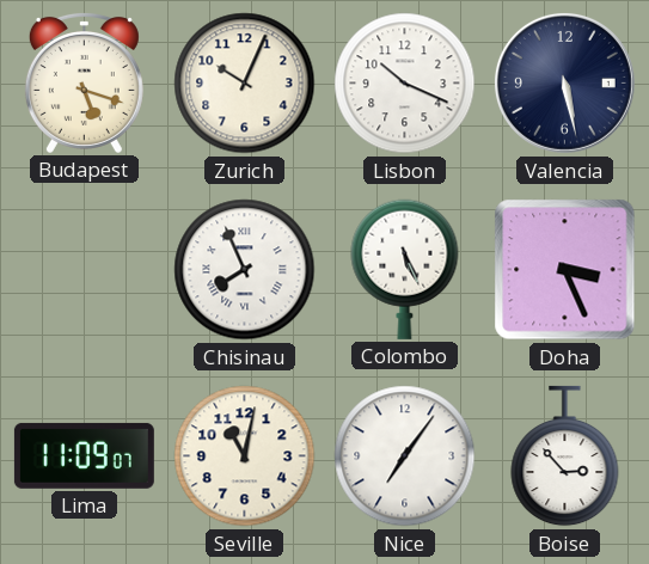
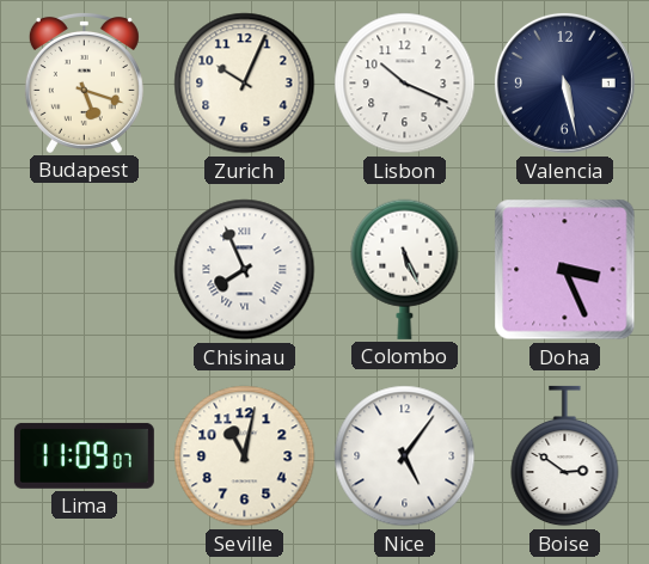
Nice: 7:06 -> 5:06 (405, 456)
Boise: 2:53 -> 2:51 (565, 456)
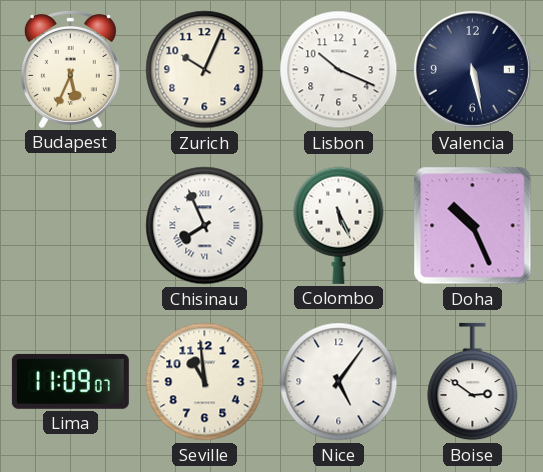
Budapest: 5:18 -> 5:34 (70, 69)
Doha: 3:26 -> 10:26 (473, 226)
Seville: 11:02 -> 10:59 (205, 382)
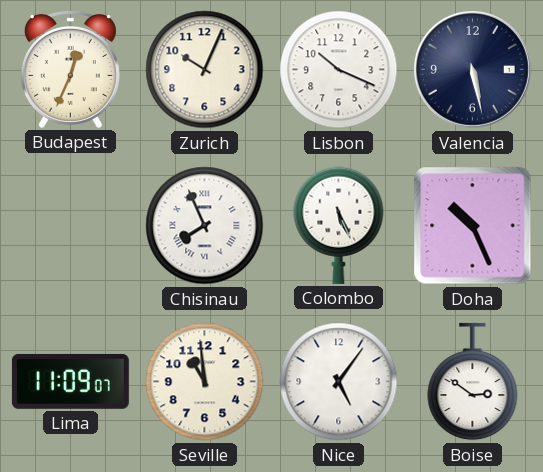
Budapest: 5:34 -> 12:34 (70, 69)
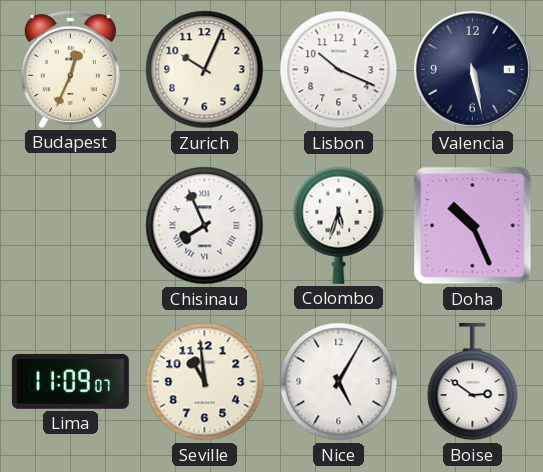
Colombo: 5:26 -> 5:33 (339, 225)
Nice: 5:06 -> 5:05 (339, 382)
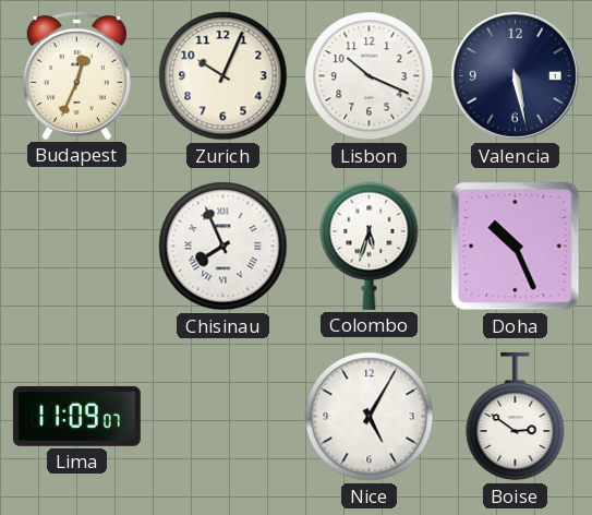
Seville: 10:59 -> none (205, 382)
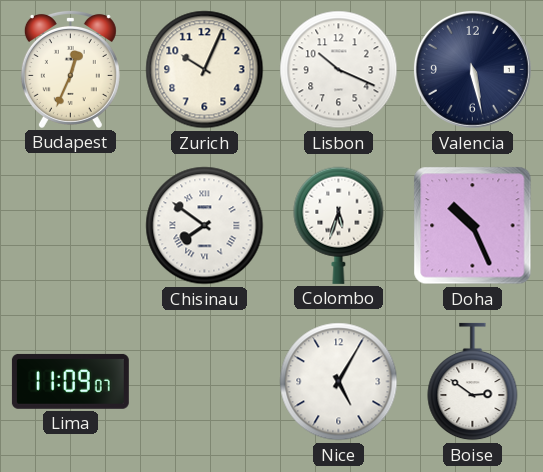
Chisinau: 7:56 -> 7:51 (205, 226)
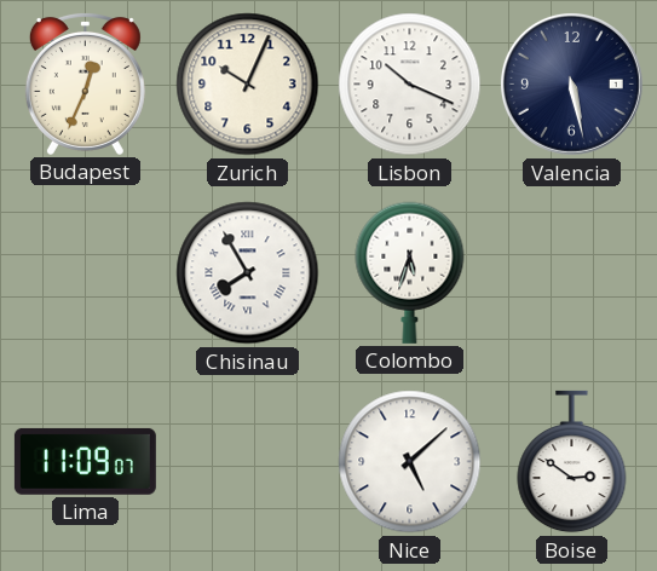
Chisinau: 7:51 -> 7:55 (248, 273)
Doha: 10:26 -> none (473, 226)
Nice: 5:05 -> 5:08 (410, 462)
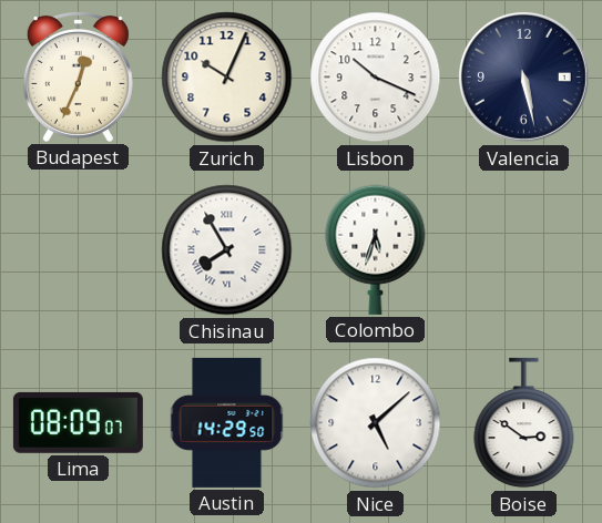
Lima: 11:09 -> 08:09 (78, 422)
Austin: none -> 14:29 (227, 422)
